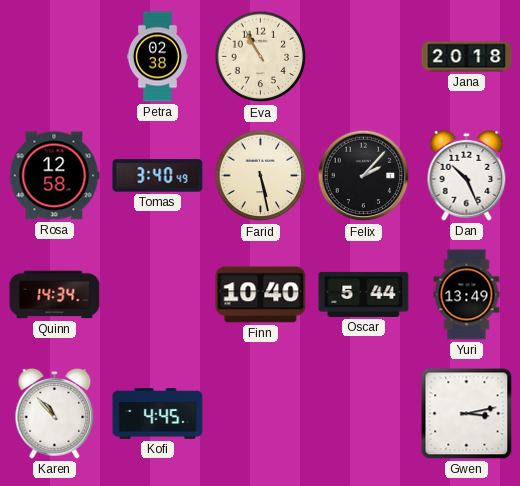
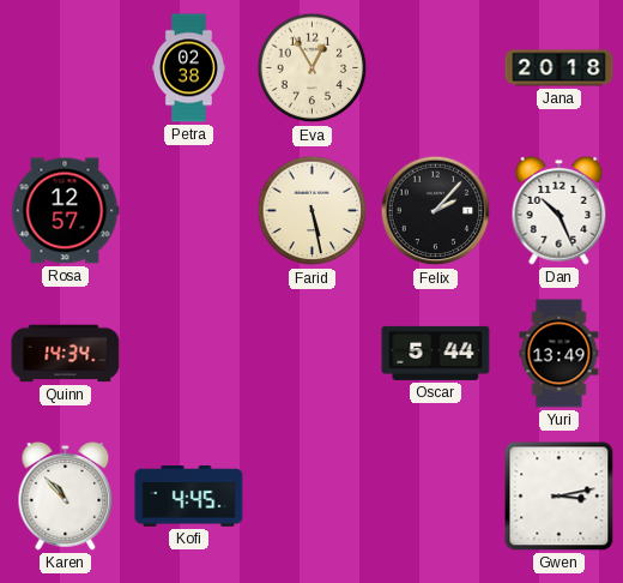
Eva: 10:55 -> 12:55 (313, 68)
Rosa: 12:58 -> 12:57 (65, 211)
Tomas: 3:40 -> none (158, 176)
Finn: 10:40 -> none (261, 295)
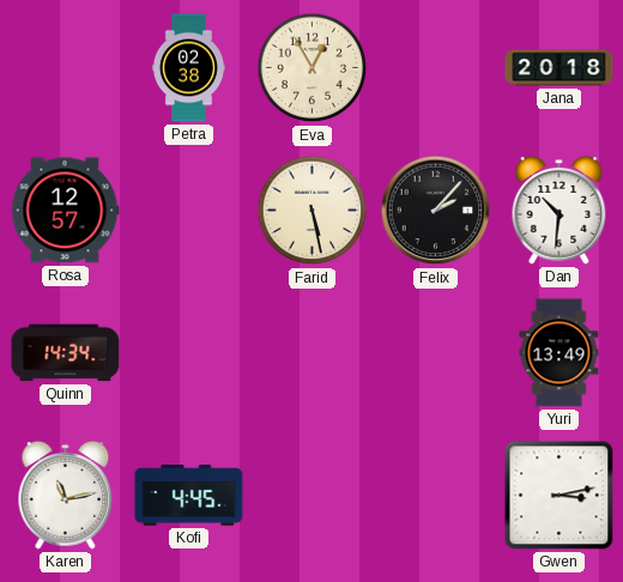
Dan: 10:26 -> 10:31 (560, 210)
Oscar: 5:44 -> none (436, 353)
Karen: 10:53 -> 11:13 (66, 495)
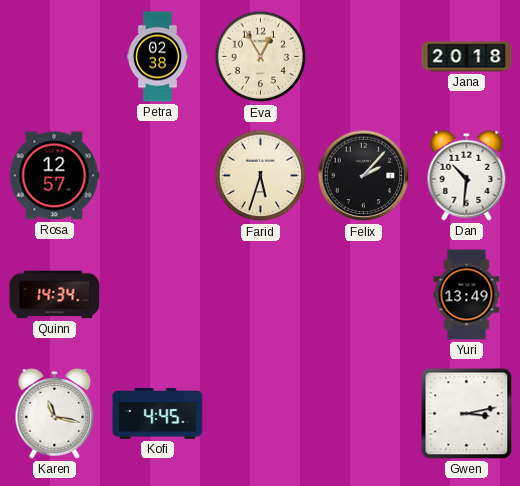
Farid: 5:28 -> 5:33 (261, 176)
Karen: 11:13 -> 11:17 (55, 413)
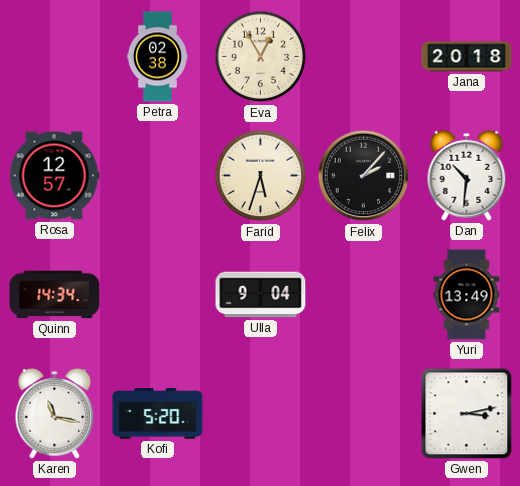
Ulla: none -> 9:04 (261, 295)
Kofi: 4:45 -> 5:20 (158, 414)
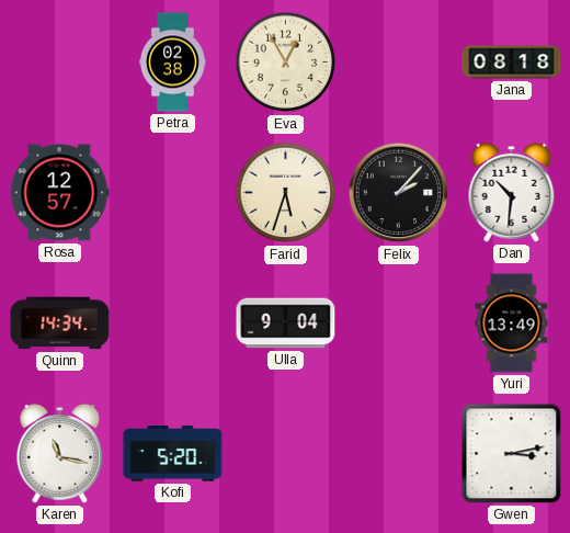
Jana: 20:18 -> 08:18 (512, 63)
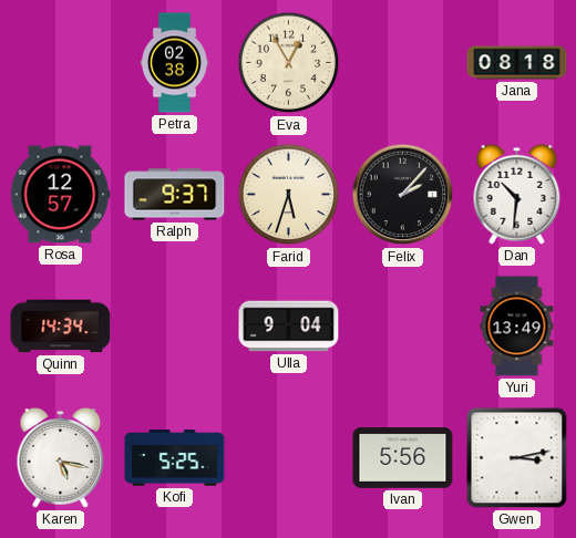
Ralph: none -> 9:37 (175, 195)
Karen: 11:17 -> 5:17 (61, 457)
Kofi: 5:20 -> 5:25 (175, 458)
Ivan: none -> 5:56 (403, 458)
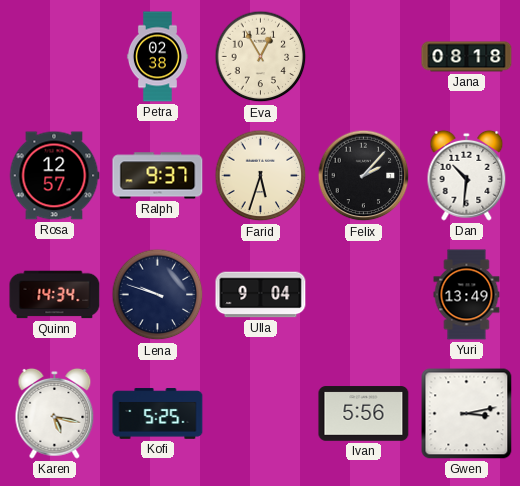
Lena: none -> 9:48 (158, 295)
